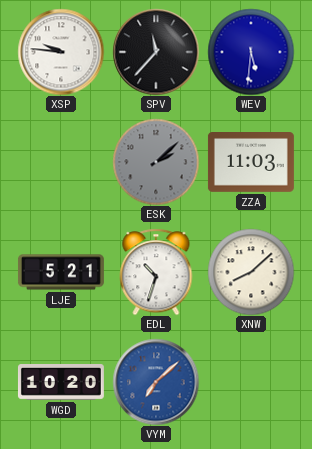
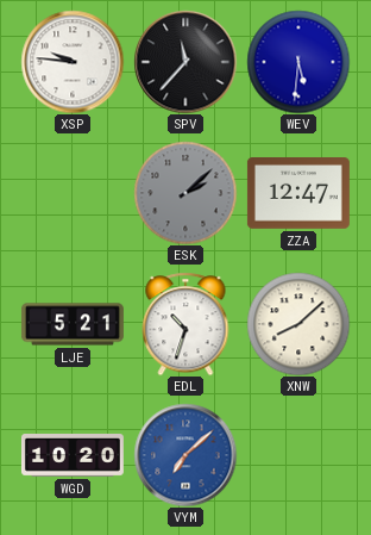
ZZA: 11:03 -> 12:47 (298, 194)
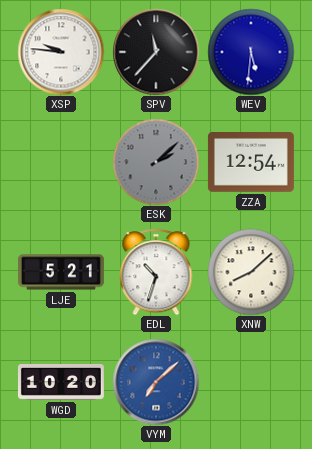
ZZA: 12:47 -> 12:54 (251, 163)
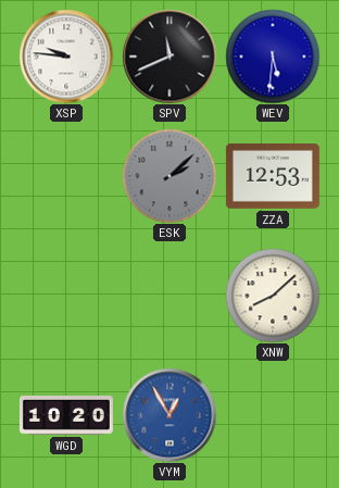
SPV: 11:37 -> 11:41 (169, 57)
ZZA: 12:54 -> 12:53 (273, 177)
LJE: 5:21 -> none (61, 272)
EDL: 10:33 -> none (156, 272)
VYM: 7:08 -> 12:55 (169, 415)
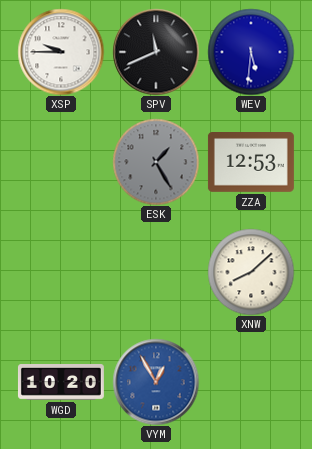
XSP: 9:46 -> 9:45 (61, 52)
ESK: 2:08 -> 1:25 (156, 162)
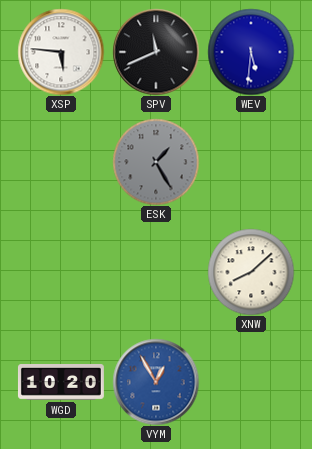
XSP: 9:45 -> 5:46 (61, 52)
ZZA: 12:53 -> none (251, 163)
